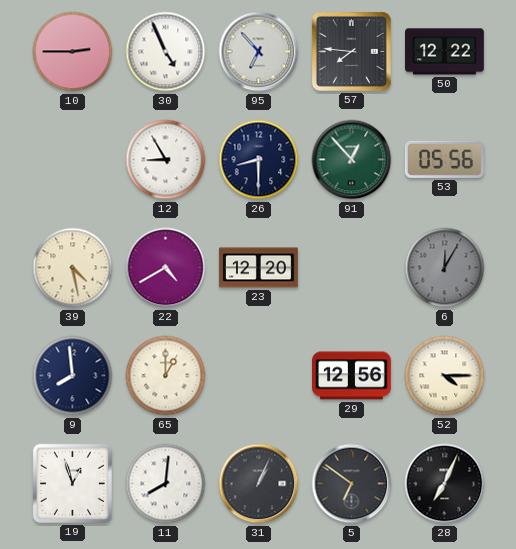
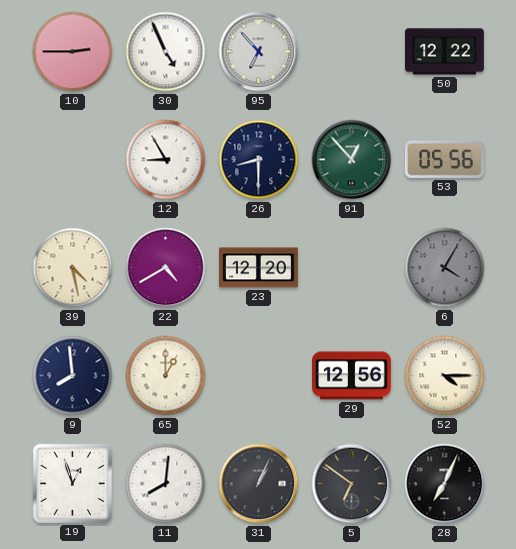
57: 7:46 -> none (351, 51)
6: 12:05 -> 4:05 (445, 268)
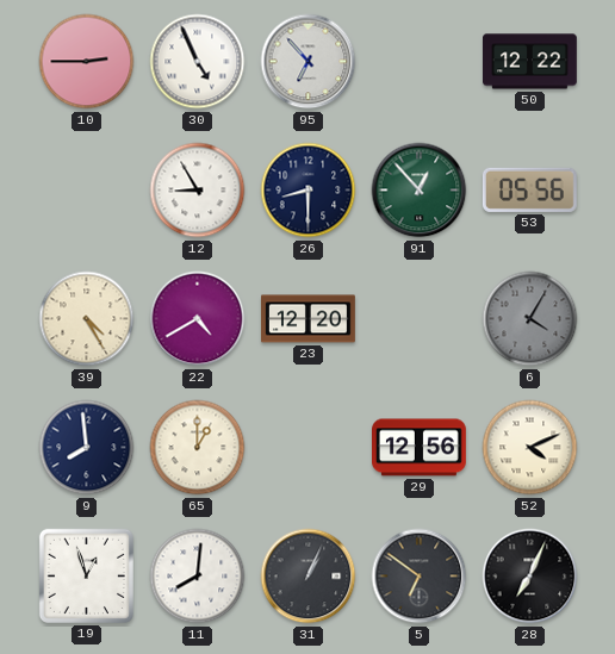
39: 4:28 -> 4:25 (87, 319)
52: 4:15 -> 4:11 (530, 448)
